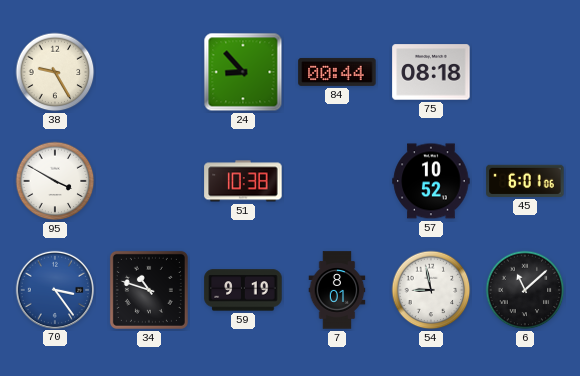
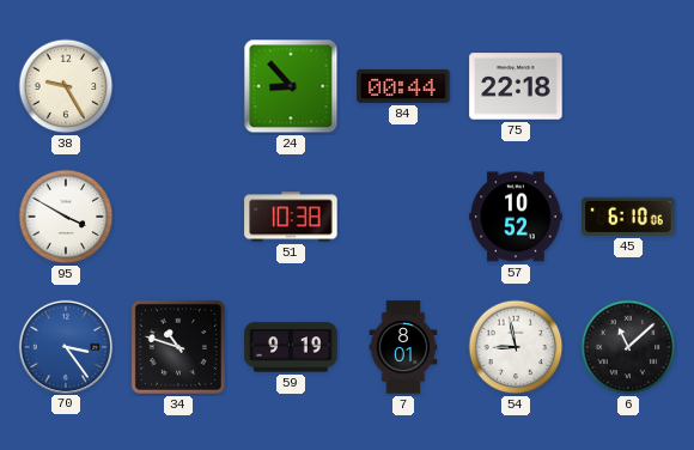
75: 08:18 -> 22:18 (516, 86)
45: 6:01 -> 6:10 (628, 217)
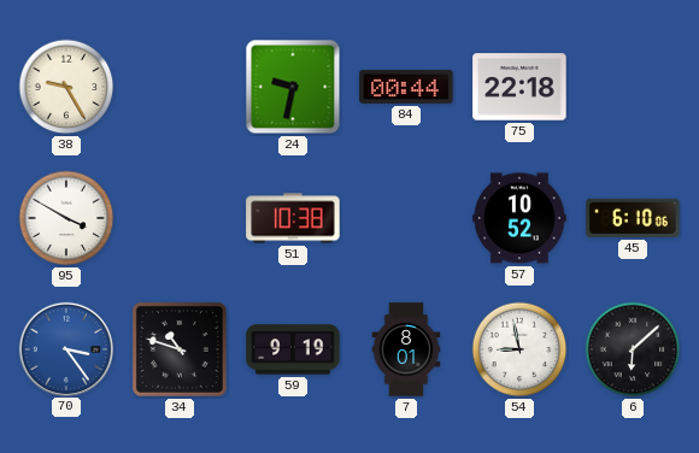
24: 8:53 -> 9:32 (293, 87)
6: 11:08 -> 6:08 (633, 349)
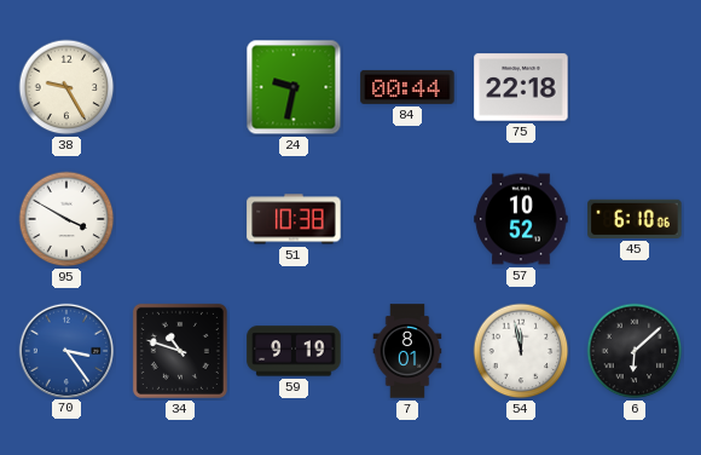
54: 8:58 -> 11:58 (521, 351)
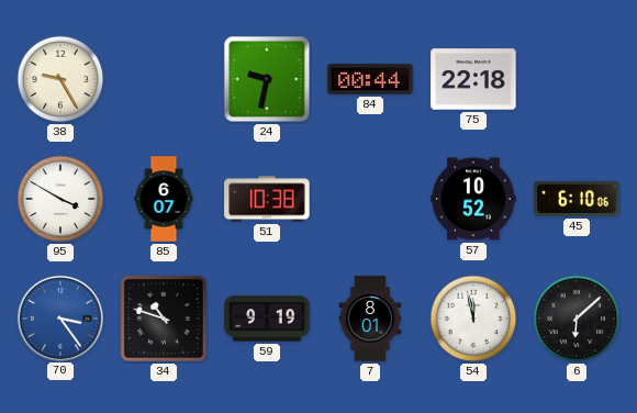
85: none -> 6:07 (164, 199)
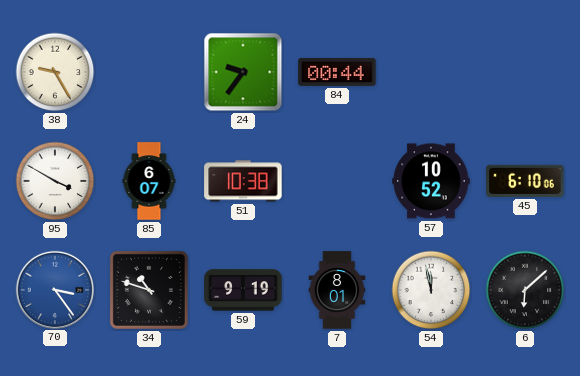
24: 9:32 -> 9:36 (243, 72)
75: 22:18 -> none (473, 79)
